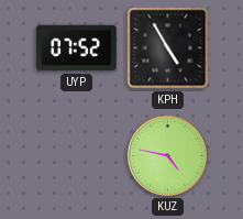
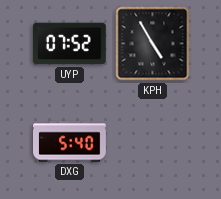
DXG: none -> 5:40 (70, 142)
KUZ: 4:47 -> none (167, 155)
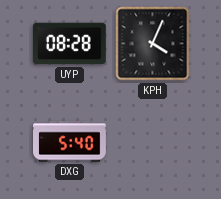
UYP: 07:52 -> 08:28 (69, 44)
KPH: 4:55 -> 4:04 (153, 44)
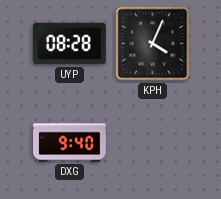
DXG: 5:40 -> 9:40 (70, 142)
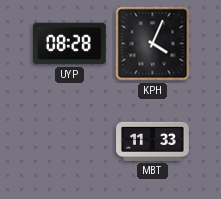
DXG: 9:40 -> none (70, 142)
MBT: none -> 11:33 (153, 141)
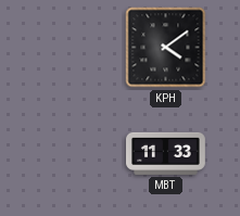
UYP: 08:28 -> none (69, 44)
KPH: 4:04 -> 4:09 (166, 48)
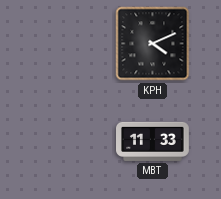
KPH: 4:09 -> 4:11 (153, 44)
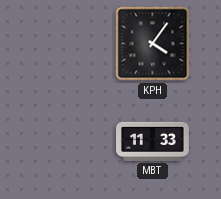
KPH: 4:11 -> 4:06 (153, 44)
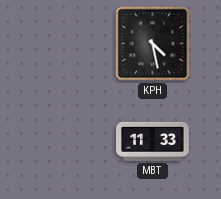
KPH: 4:06 -> 4:28 (153, 44)
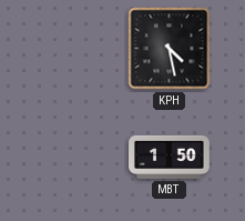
MBT: 11:33 -> 1:50 (170, 157)
